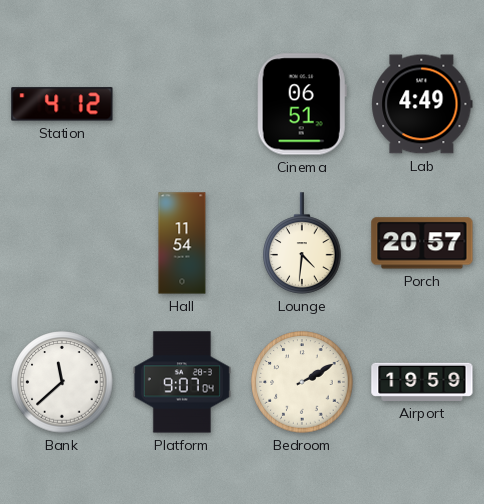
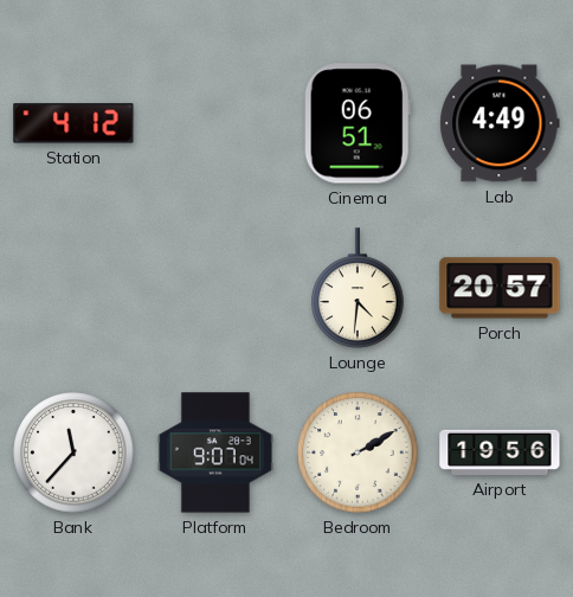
Hall: 11:54 -> none (182, 243)
Bank: 11:38 -> 11:37 (73, 452)
Airport: 19:59 -> 19:56 (500, 452)
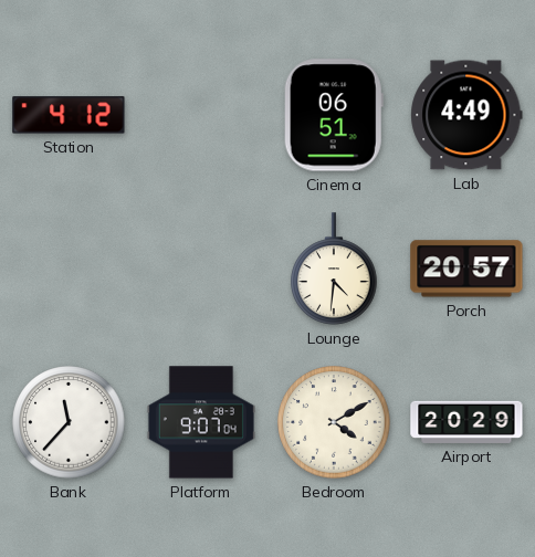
Bedroom: 2:10 -> 4:10 (334, 422)
Airport: 19:56 -> 20:29 (466, 422)
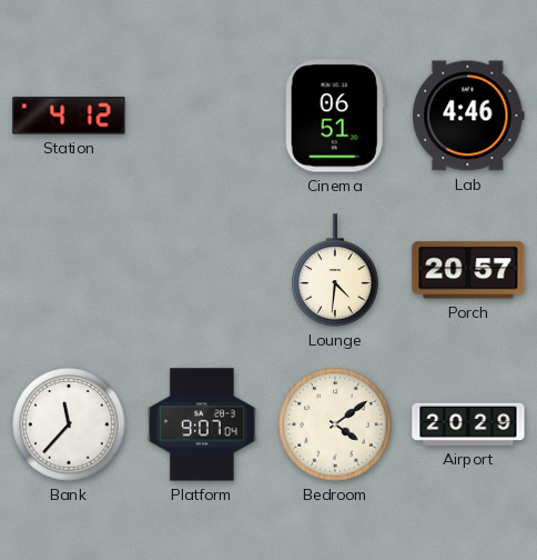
Lab: 4:49 -> 4:46 (468, 116)
Bedroom: 4:10 -> 4:09 (335, 424)
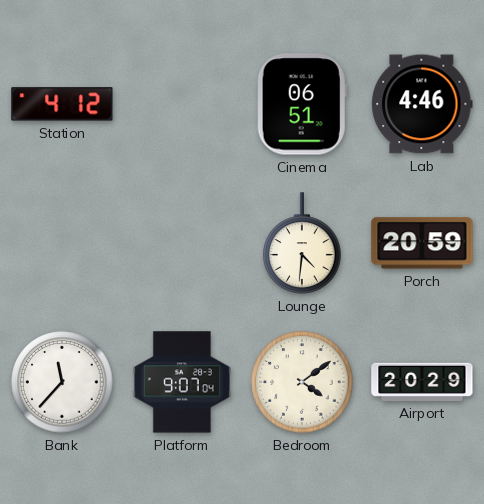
Porch: 20:57 -> 20:59 (422, 243)
